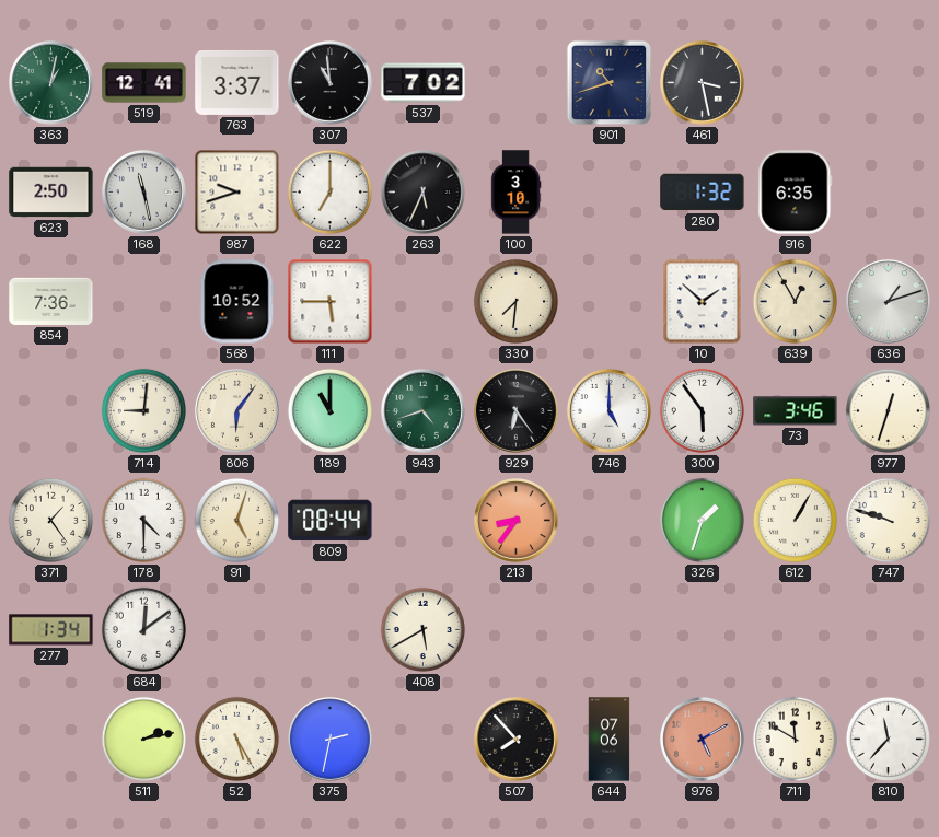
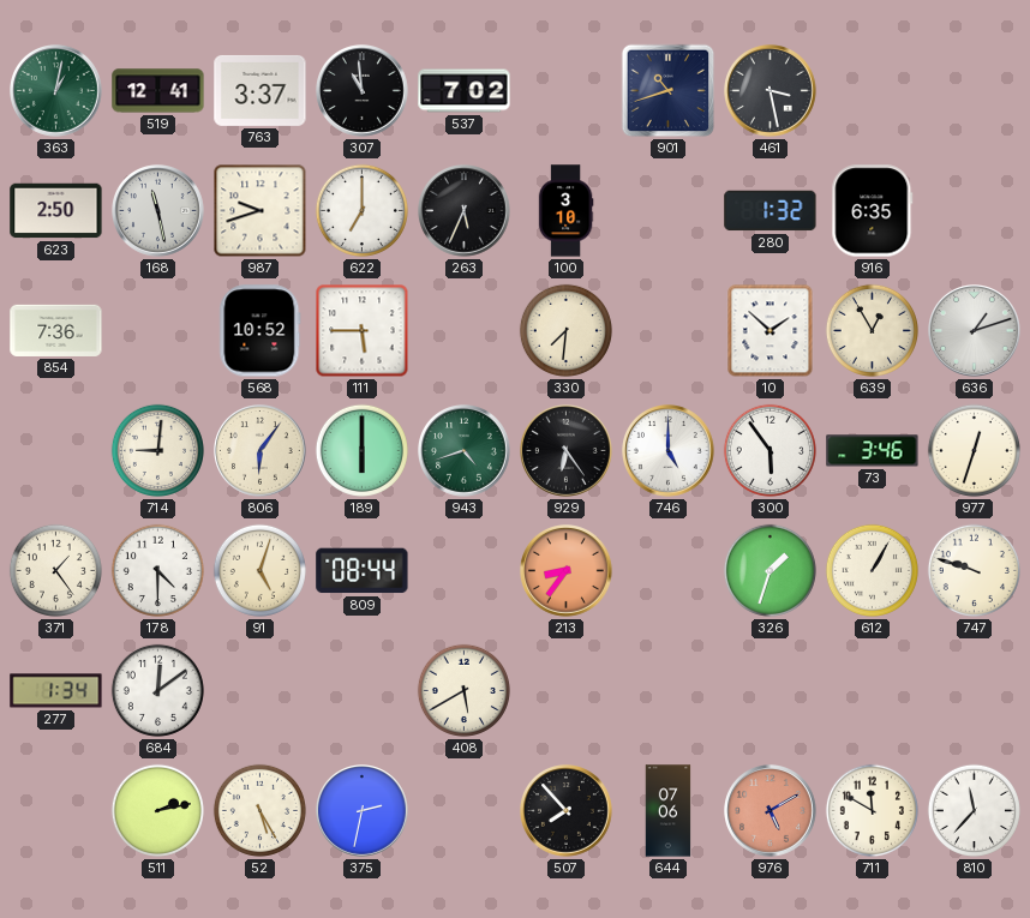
189: 11:00 -> 6:00 (361, 450)
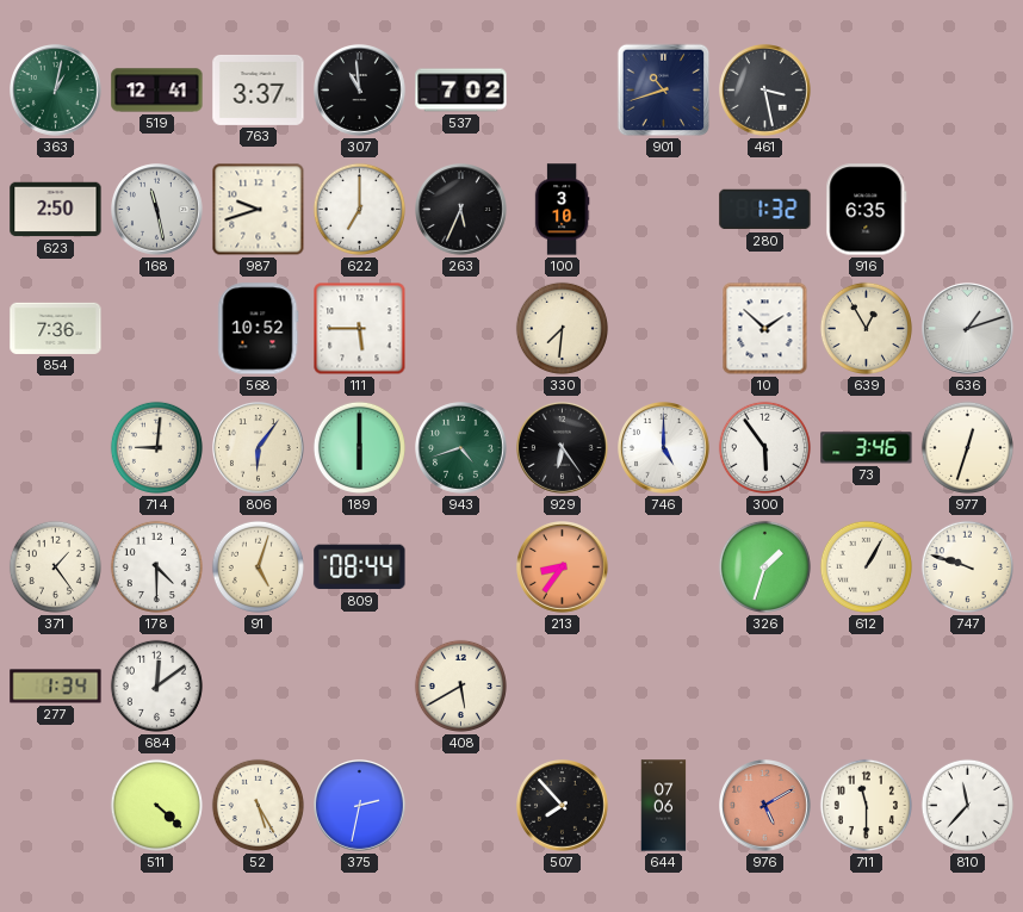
511: 2:13 -> 4:22 (156, 805)
711: 11:50 -> 11:30 (866, 805)
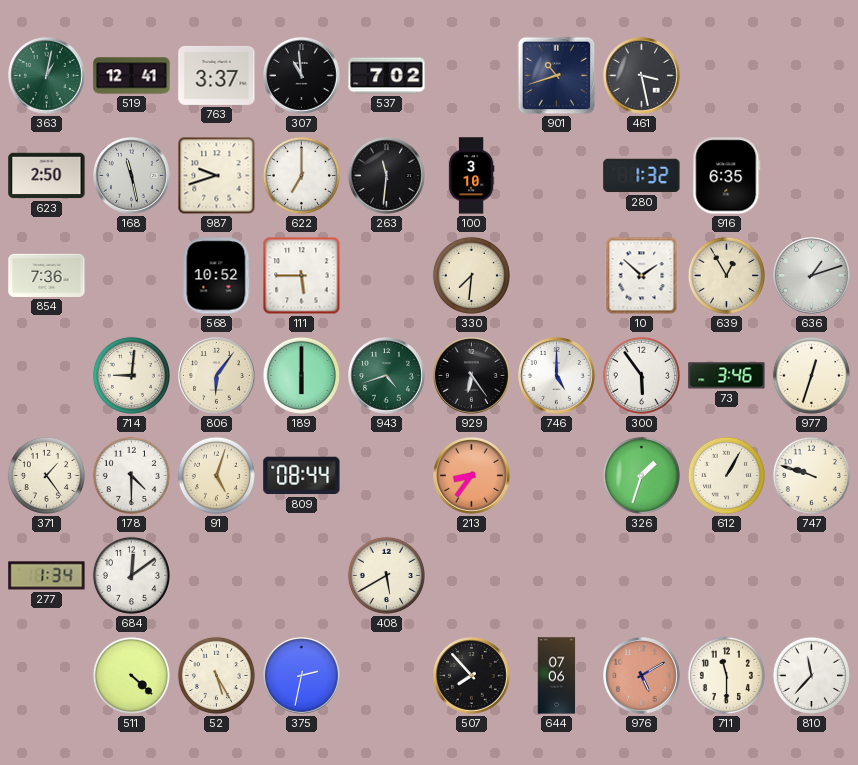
263: 5:34 -> 11:31 (387, 176)
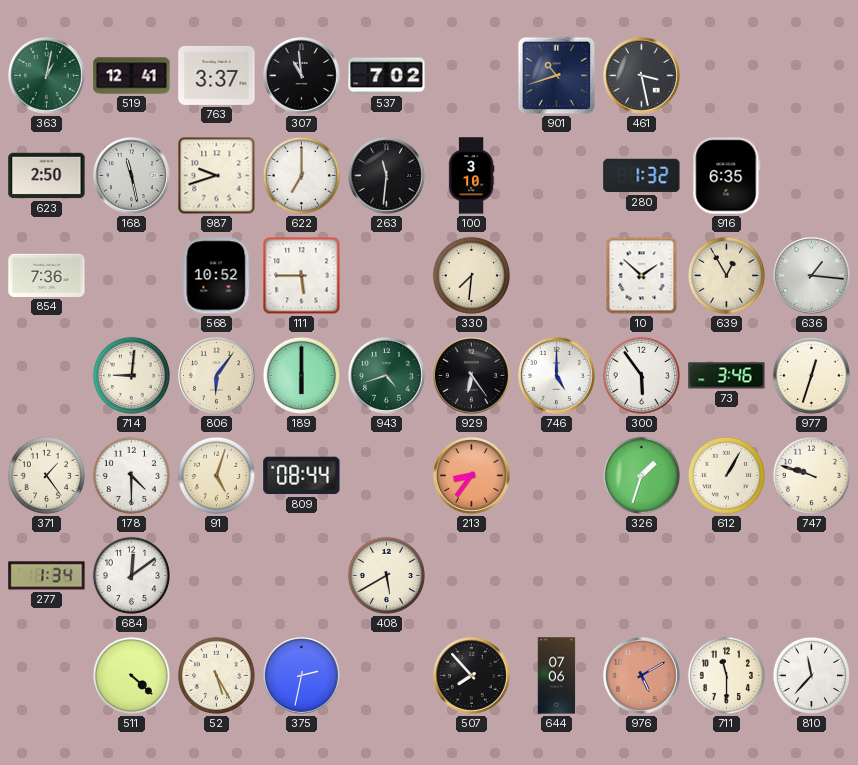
636: 1:12 -> 1:16 (812, 276)
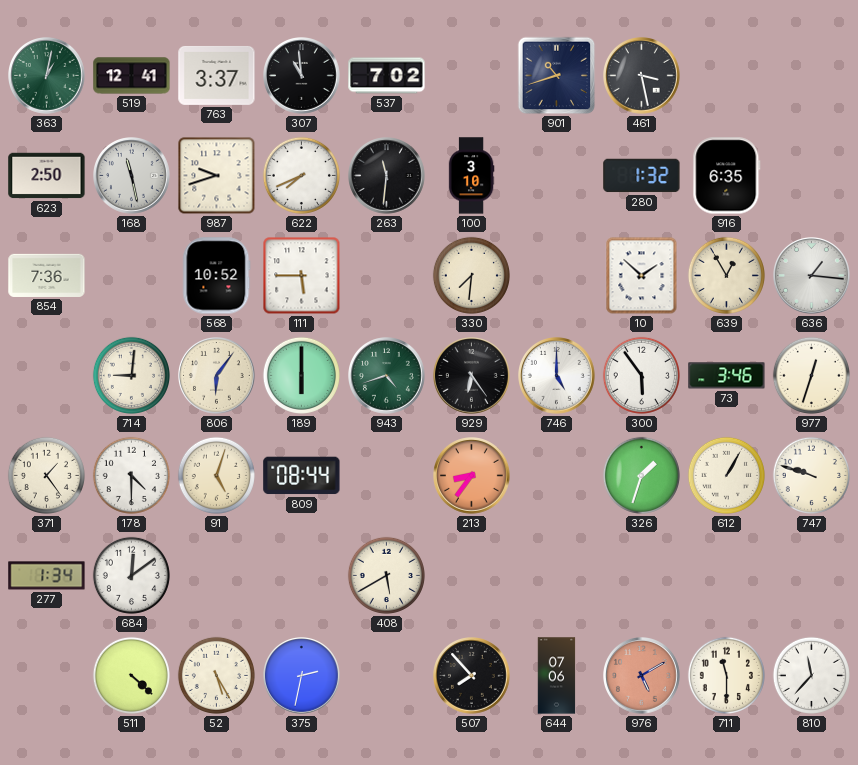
622: 7:00 -> 7:41 (301, 175)
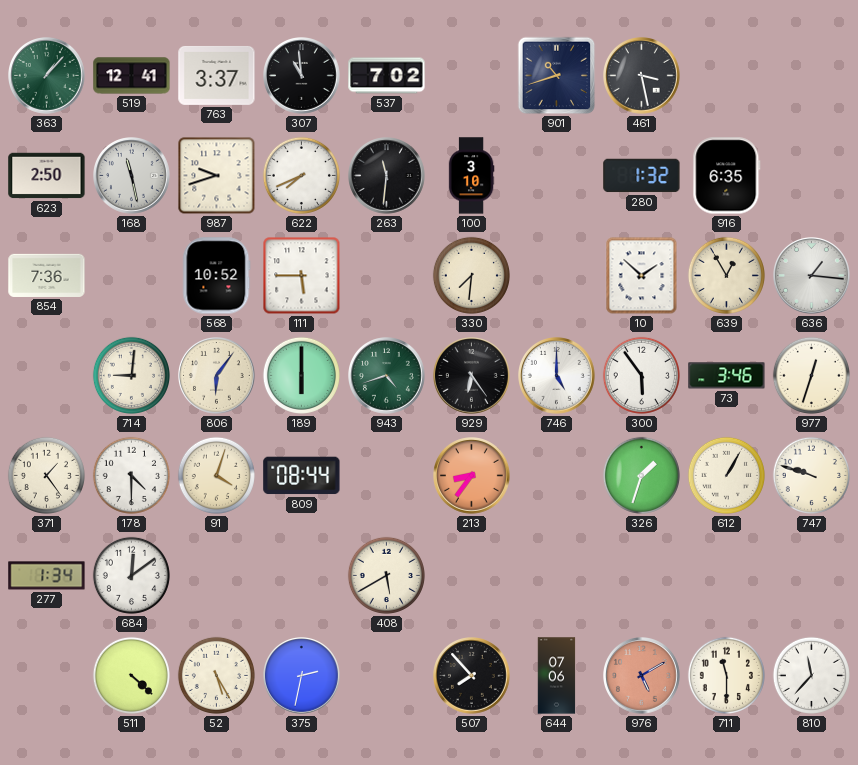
363: 1:02 -> 1:07 (47, 76)
91: 5:03 -> 4:03 (216, 475)
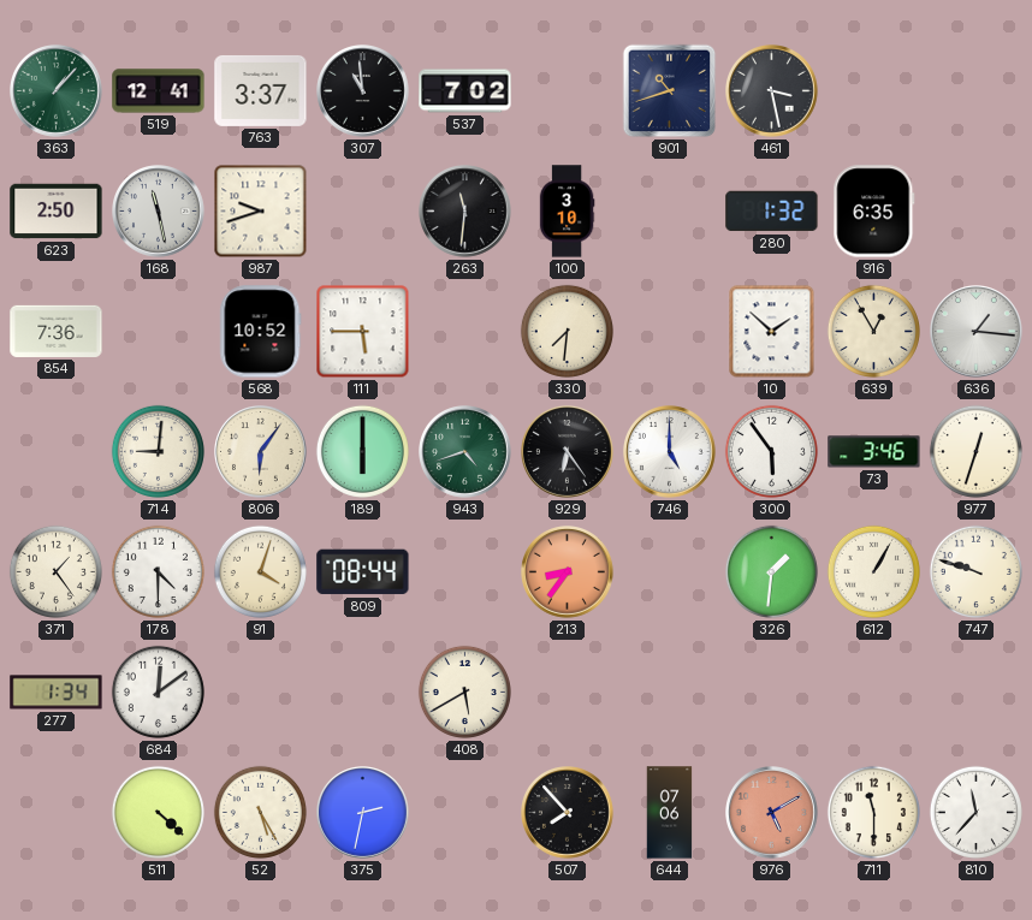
622: 7:41 -> none (301, 175)
326: 1:33 -> 1:31 (771, 571)
